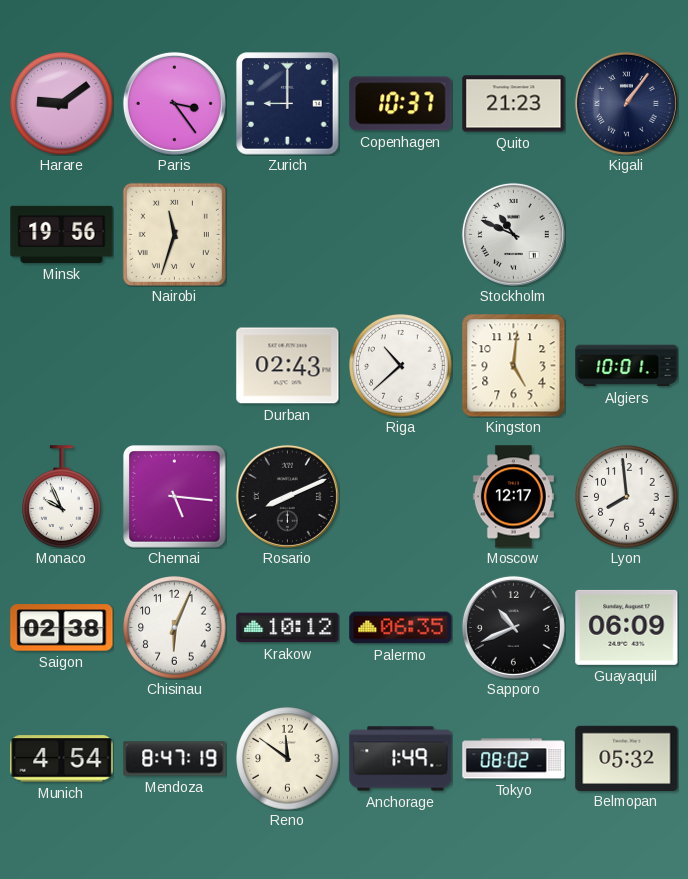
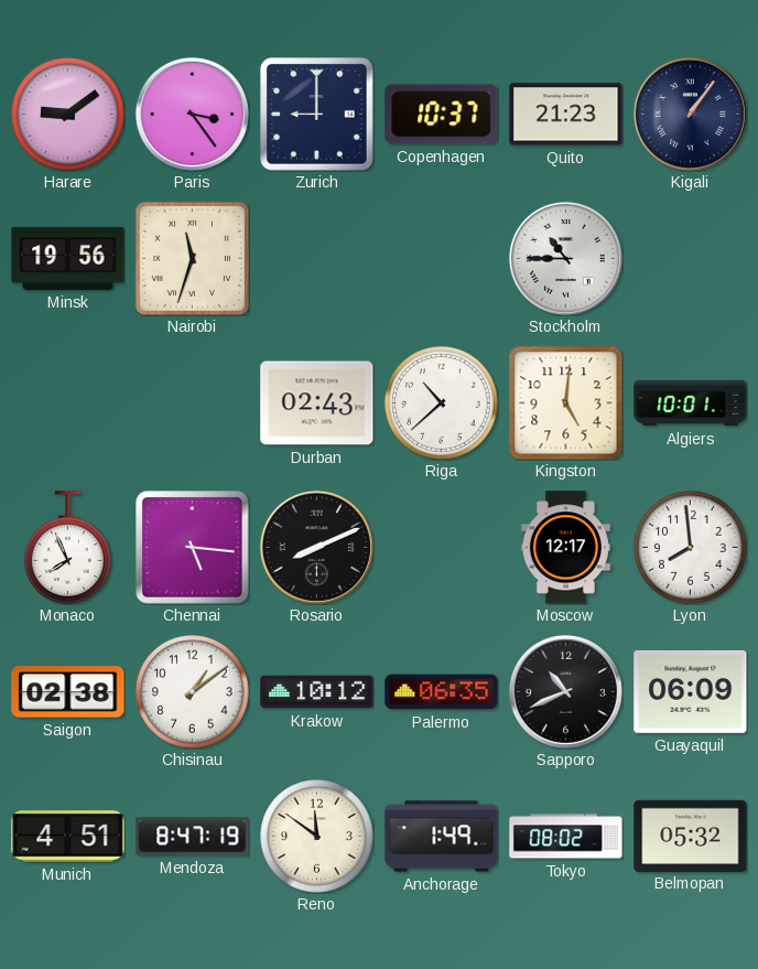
Stockholm: 10:49 -> 10:45 (565, 258)
Monaco: 9:56 -> 7:56 (68, 548)
Chisinau: 6:04 -> 1:09 (193, 692)
Munich: 4:54 -> 4:51 (68, 837)
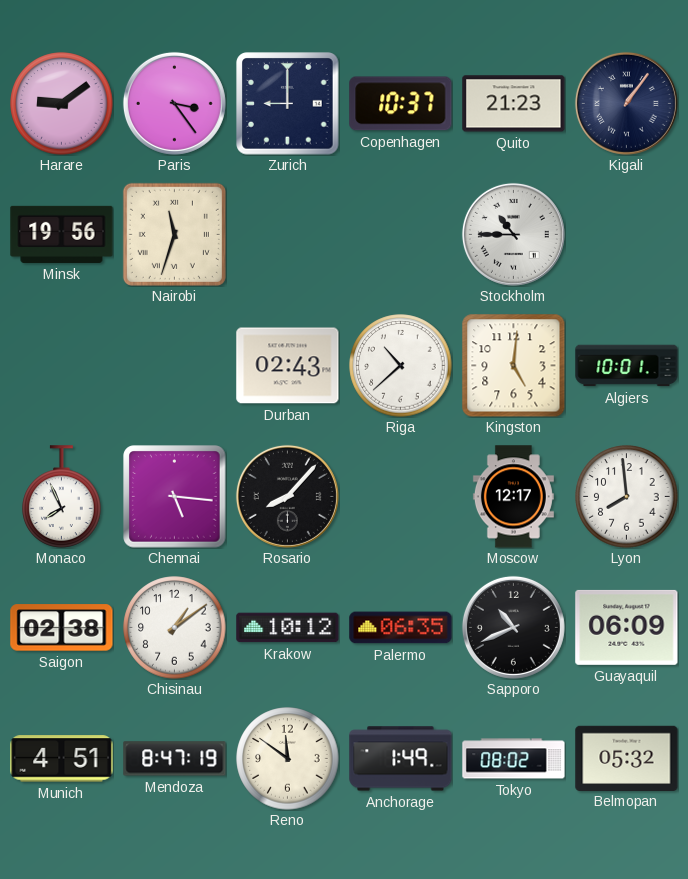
Rosario: 8:11 -> 8:07 (287, 496)
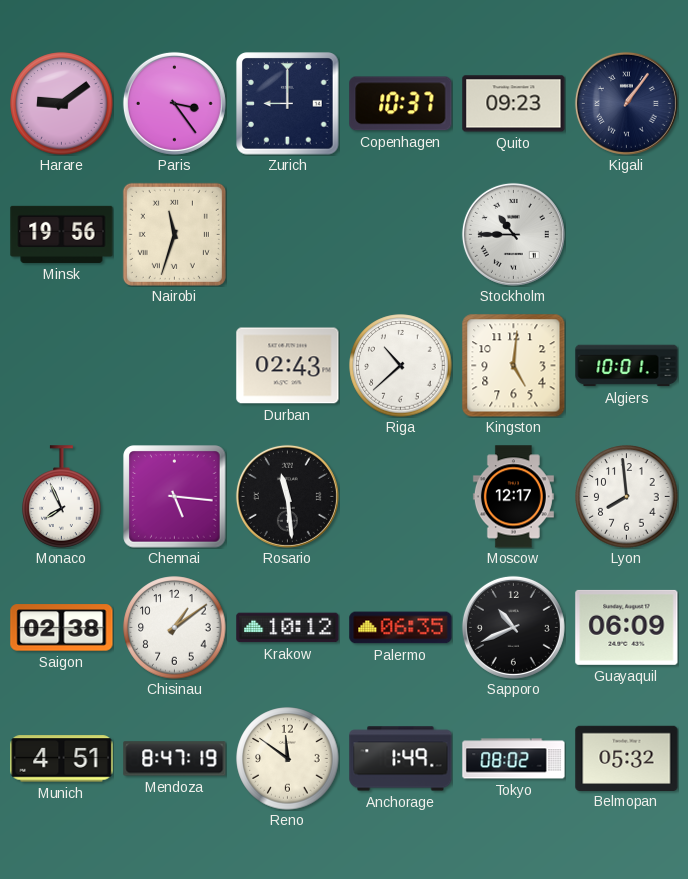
Quito: 21:23 -> 09:23 (514, 104)
Rosario: 8:07 -> 11:29 (287, 496)
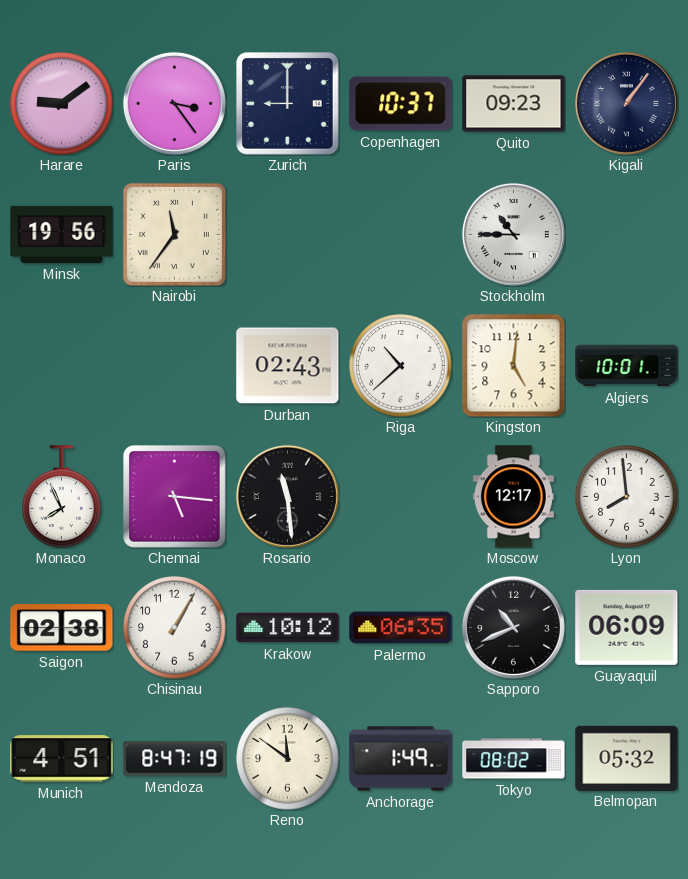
Nairobi: 11:33 -> 11:36 (174, 234)
Chisinau: 1:09 -> 1:05 (175, 628)
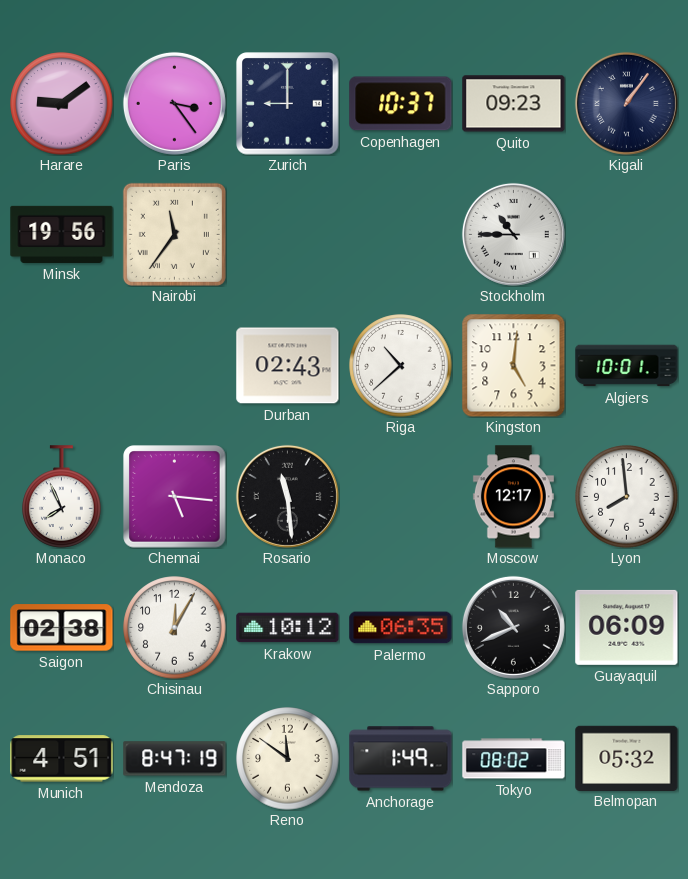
Chisinau: 1:05 -> 12:05 (175, 628)
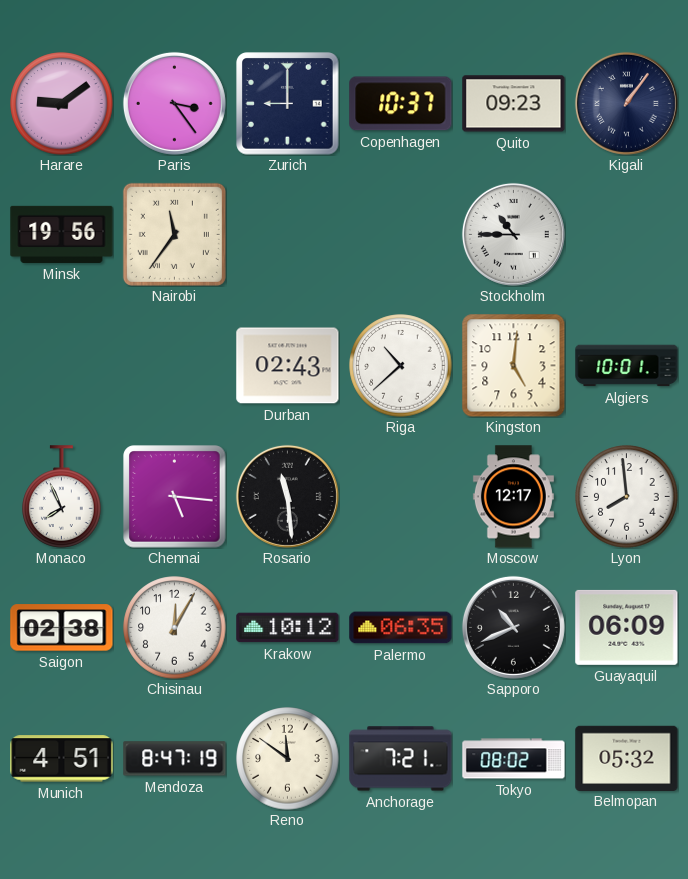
Anchorage: 1:49 -> 7:21 (401, 759)
